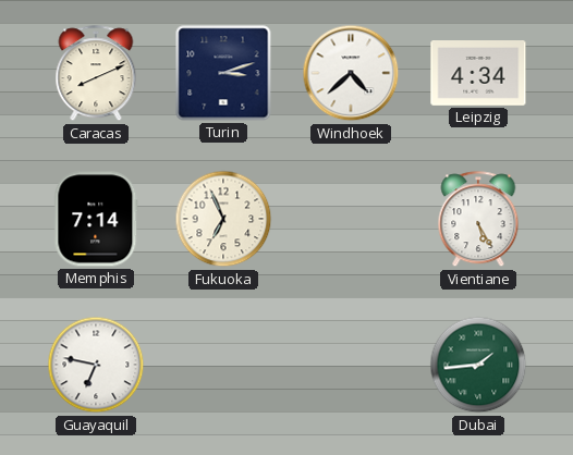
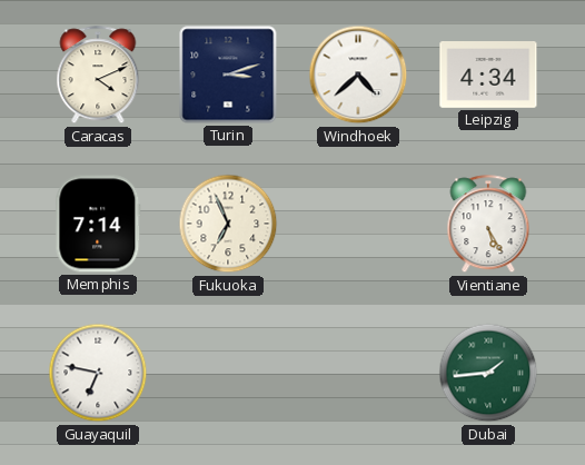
Caracas: 8:11 -> 4:11 (98, 76)
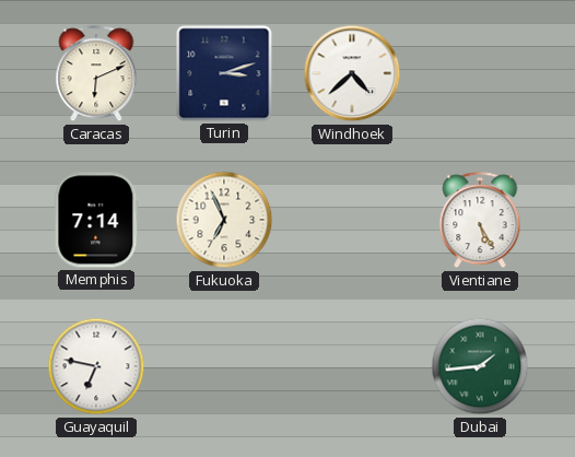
Caracas: 4:11 -> 6:11 (96, 74)
Leipzig: 4:34 -> none (488, 76)
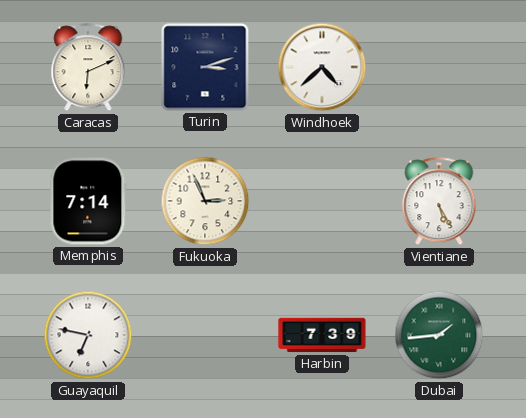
Fukuoka: 6:56 -> 2:56 (205, 201)
Harbin: none -> 7:39 (322, 335)
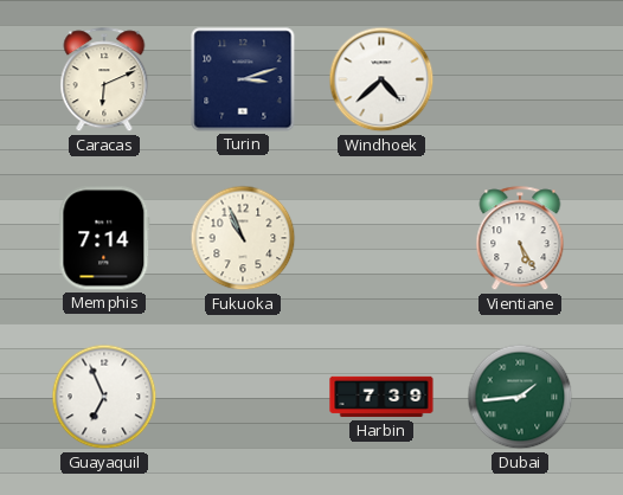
Fukuoka: 2:56 -> 10:56 (243, 238)
Guayaquil: 6:47 -> 6:56 (104, 397)
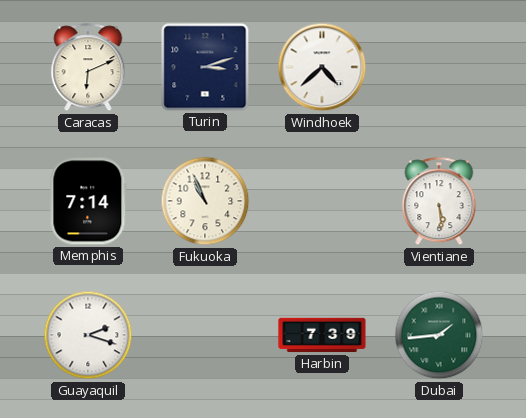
Vientiane: 5:25 -> 5:29 (439, 202)
Guayaquil: 6:56 -> 2:18 (88, 335)
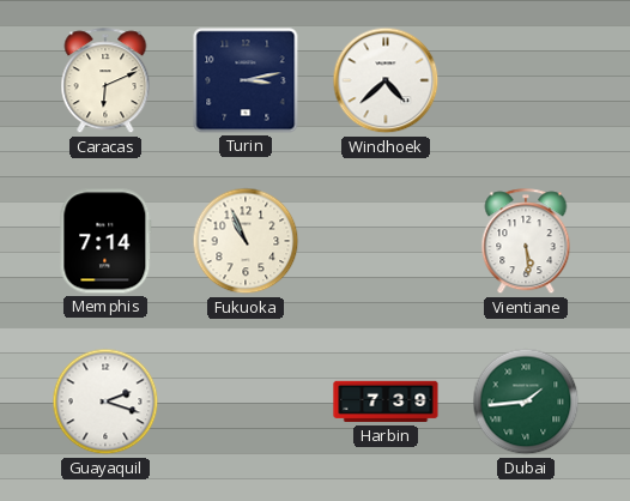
Turin: 3:12 -> 3:13 (246, 80)
